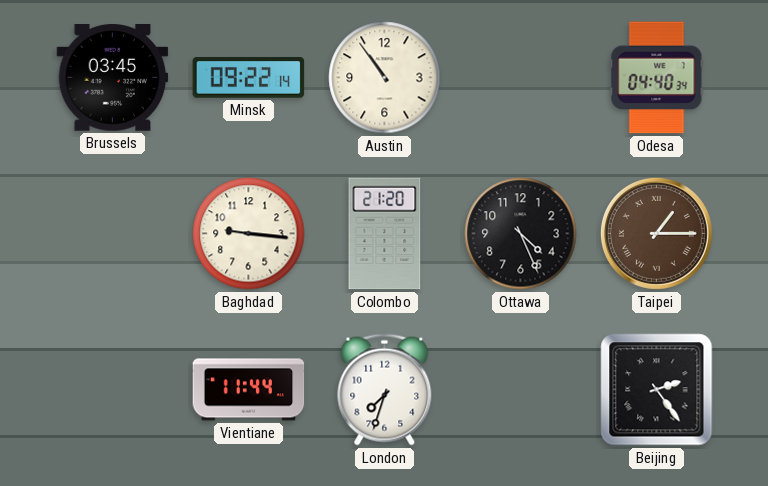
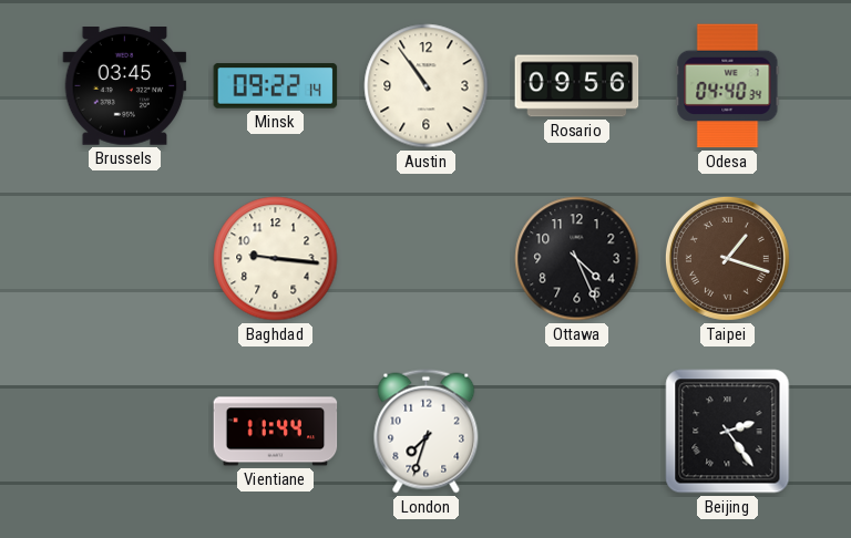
Rosario: none -> 09:56 (577, 86)
Colombo: 21:20 -> none (385, 234)
Taipei: 1:15 -> 1:18 (727, 258)
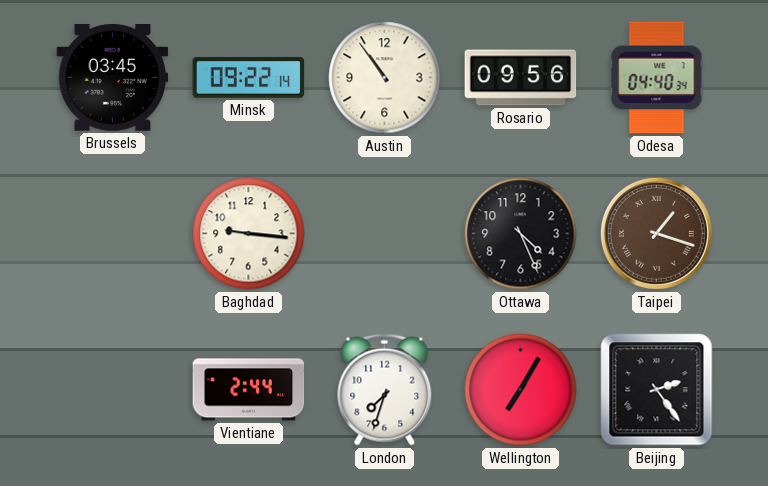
Vientiane: 11:44 -> 2:44 (249, 390)
Wellington: none -> 7:05 (521, 390)
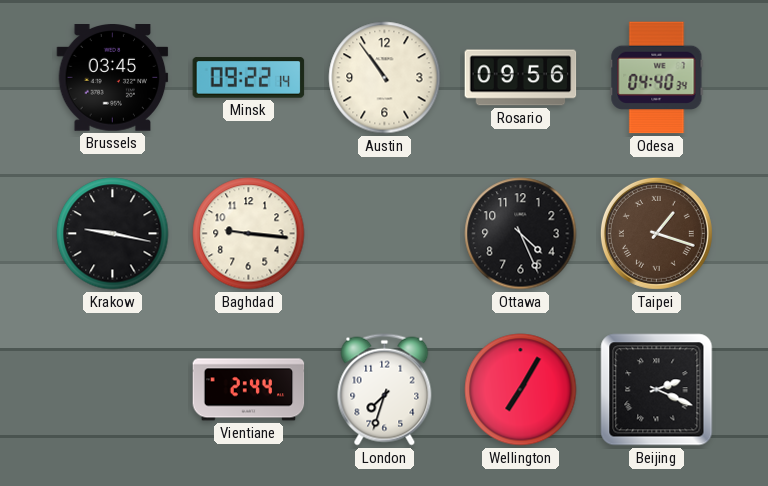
Krakow: none -> 9:17 (113, 234)
Beijing: 2:24 -> 2:19 (657, 390)
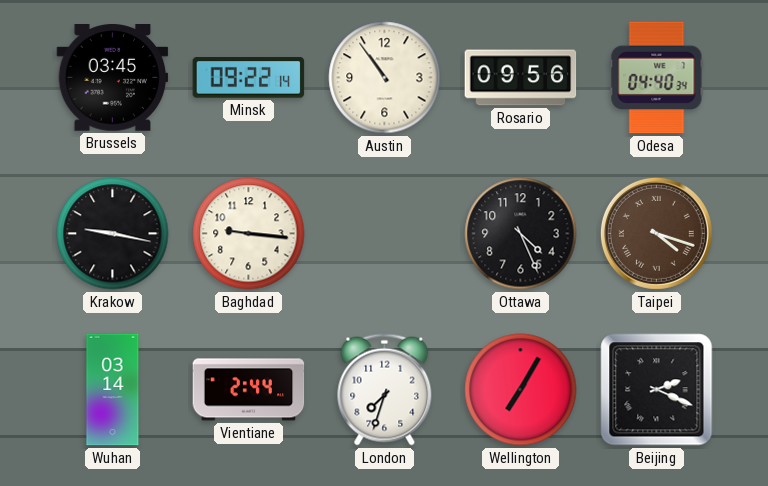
Taipei: 1:18 -> 4:18 (656, 233)
Wuhan: none -> 03:14 (113, 390)
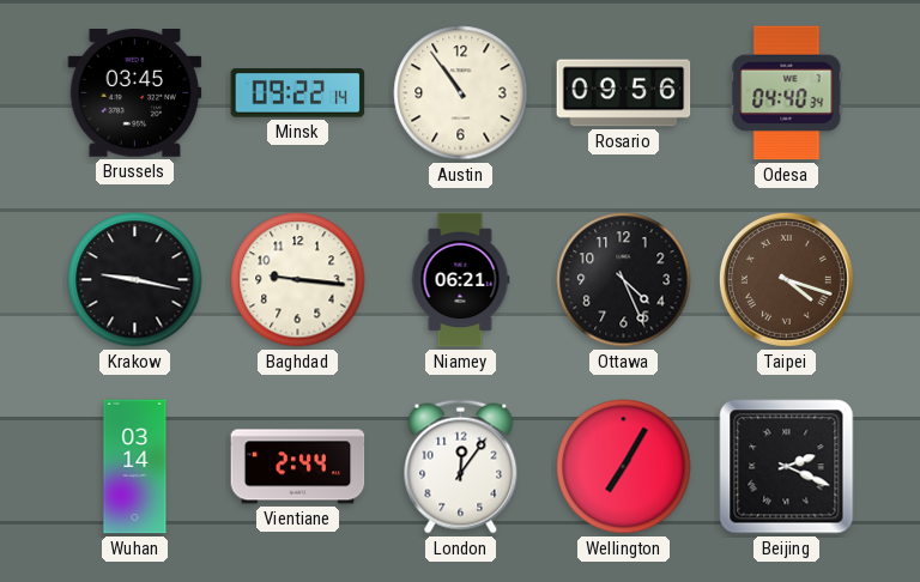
Niamey: none -> 06:21 (460, 280)
London: 7:33 -> 12:06 (461, 467)
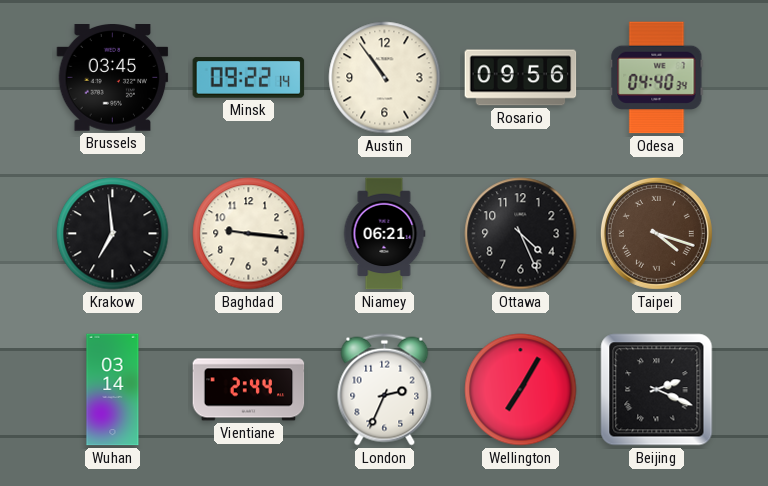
Krakow: 9:17 -> 6:59 (113, 234)
London: 12:06 -> 2:34 (385, 390)
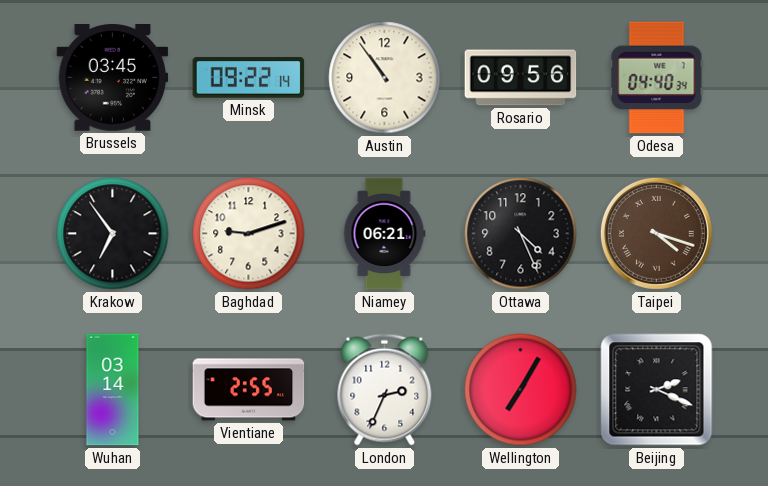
Krakow: 6:59 -> 6:54 (113, 234)
Baghdad: 9:16 -> 9:12 (249, 234)
Vientiane: 2:44 -> 2:55 (249, 390)
